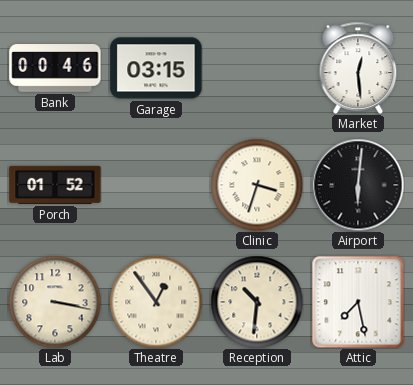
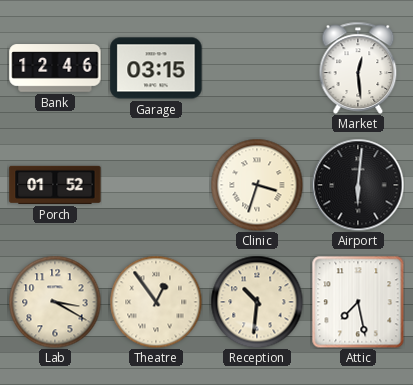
Bank: 00:46 -> 12:46 (55, 68)
Lab: 3:17 -> 3:20 (55, 302)
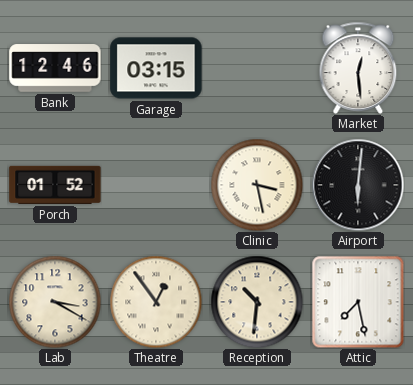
Clinic: 3:33 -> 3:28 (257, 185)
